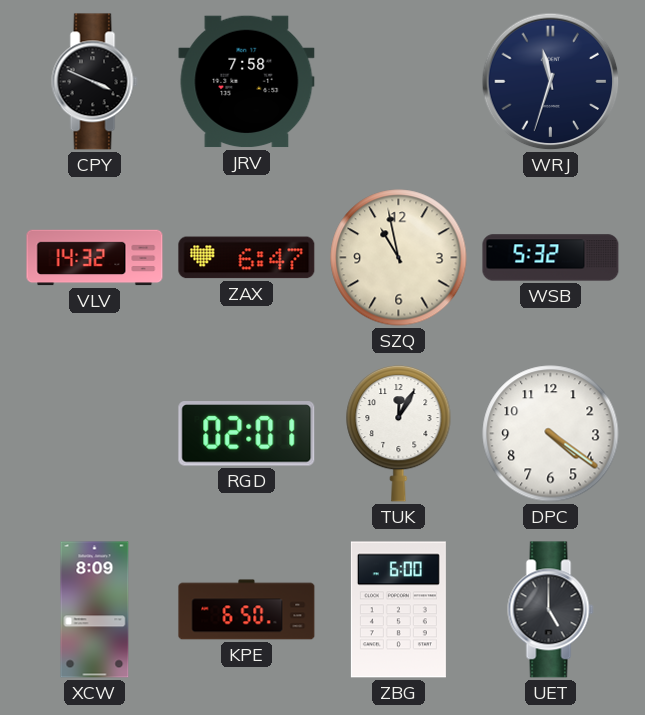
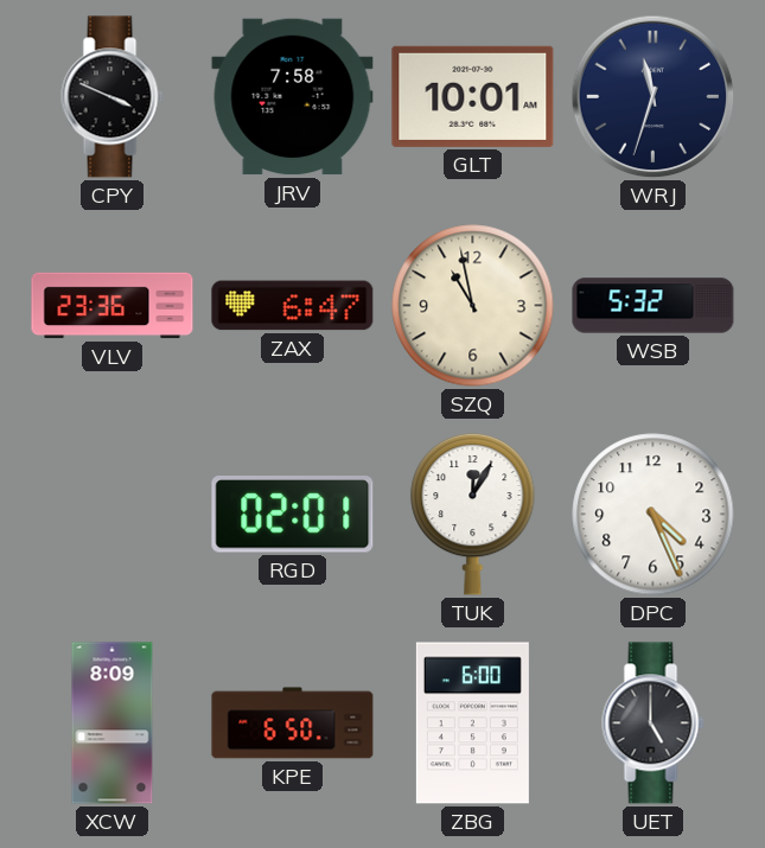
GLT: none -> 10:01 (473, 96)
VLV: 14:32 -> 23:36 (113, 306)
DPC: 4:21 -> 4:26 (654, 515)
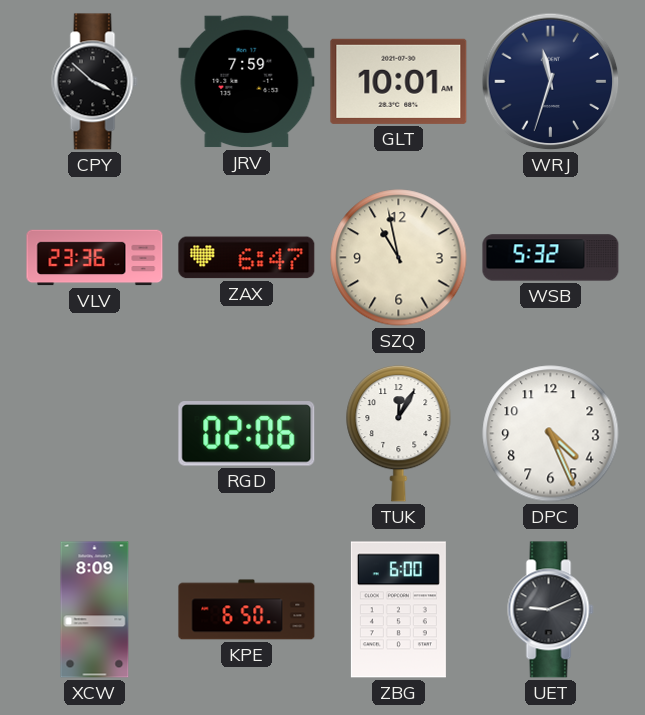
CPY: 3:49 -> 3:52 (95, 82)
JRV: 7:58 -> 7:59 (247, 82)
RGD: 02:01 -> 02:06 (247, 434)
UET: 5:00 -> 9:11 (551, 610)
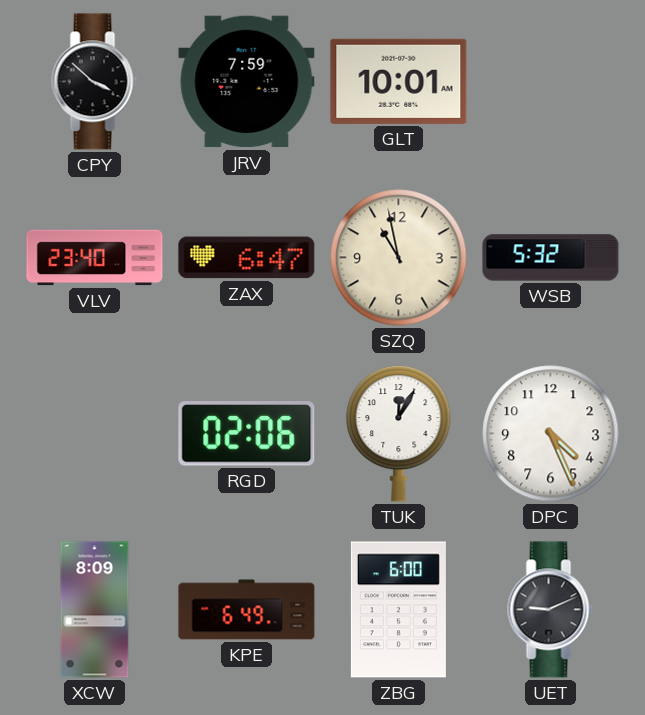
WRJ: 11:33 -> none (551, 82)
VLV: 23:36 -> 23:40 (95, 258)
KPE: 6:50 -> 6:49 (247, 610)
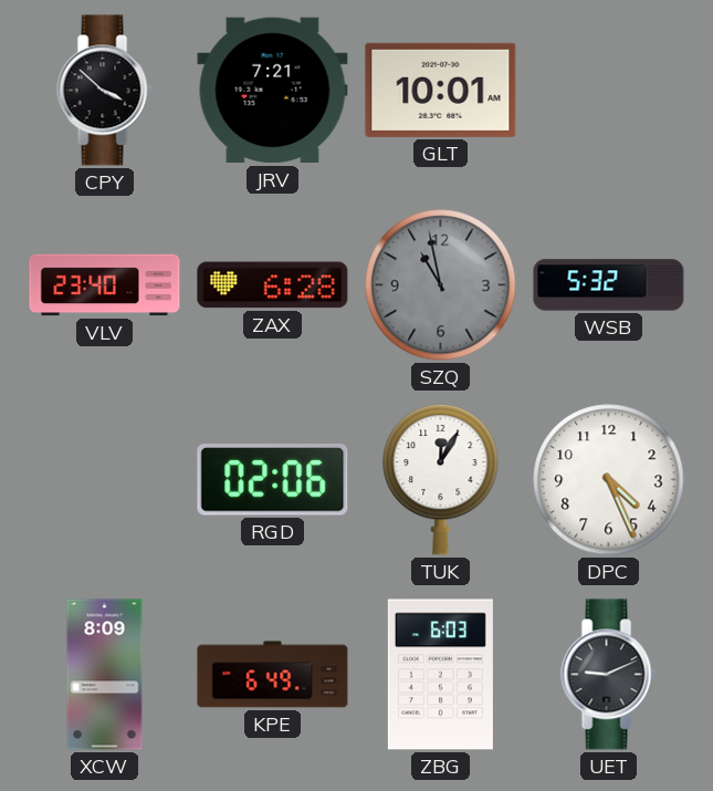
JRV: 7:59 -> 7:21 (273, 91)
ZAX: 6:47 -> 6:28 (273, 285)
SZQ dial: cream -> grey (441, 285)
ZBG: 6:00 -> 6:03 (440, 675)
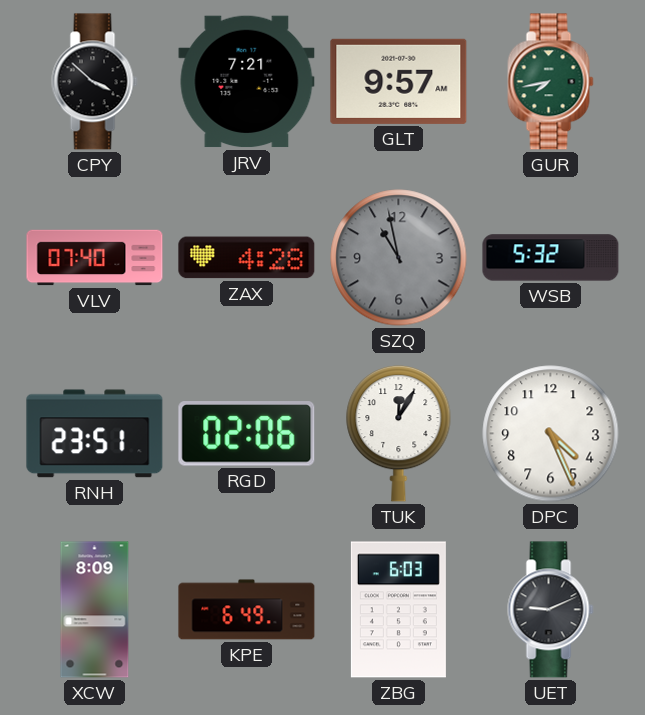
GLT: 10:01 -> 9:57 (399, 81)
GUR: none -> 7:43 (551, 82)
VLV: 23:40 -> 07:40 (95, 258)
ZAX: 6:28 -> 4:28 (247, 258)
RNH: none -> 23:51 (95, 434)
